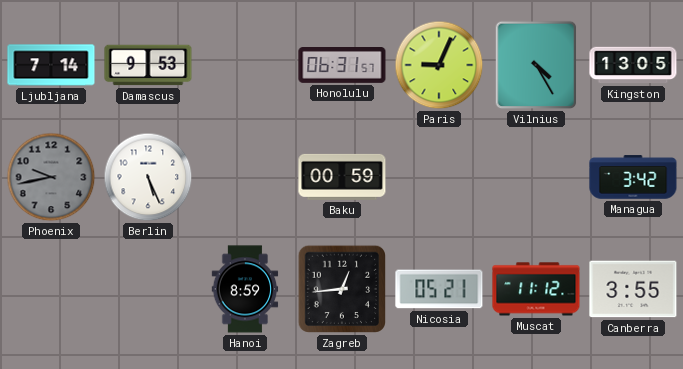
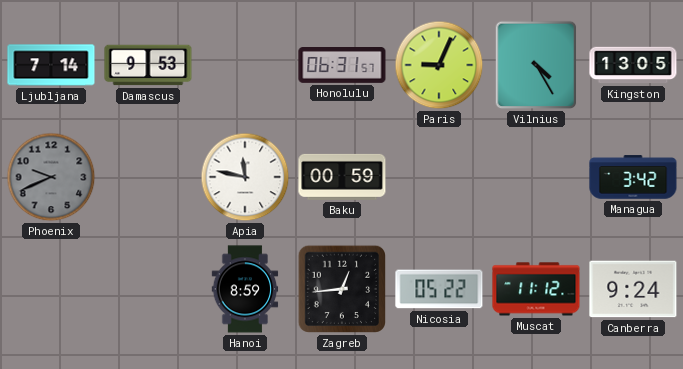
Phoenix: 9:43 -> 9:41 (51, 177)
Berlin: 5:26 -> none (148, 177)
Apia: none -> 11:47 (245, 177)
Nicosia: 05:21 -> 05:22 (439, 289)
Canberra: 3:55 -> 9:24 (633, 289)
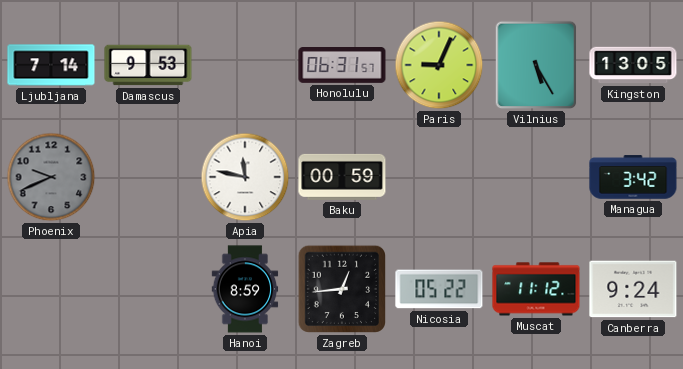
Vilnius: 4:25 -> 5:25 (536, 65)
